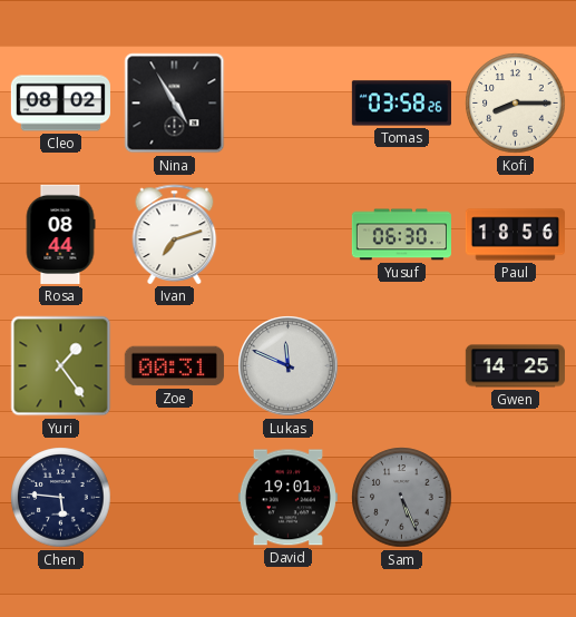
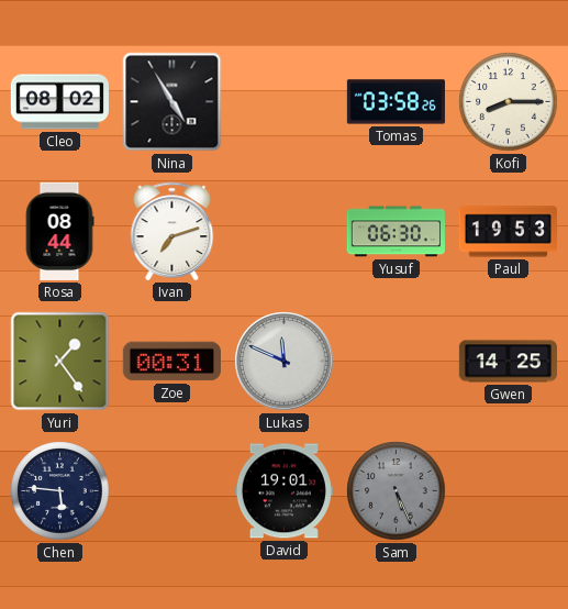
Paul: 18:56 -> 19:53 (508, 232)
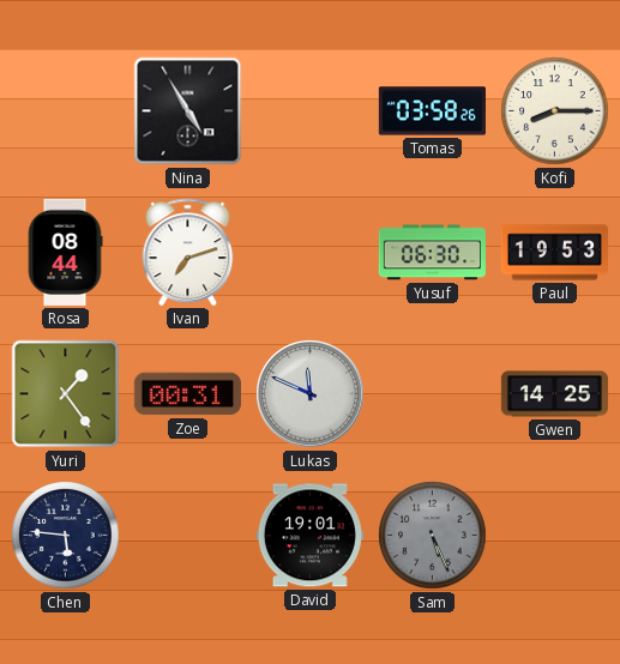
Cleo: 08:02 -> none (59, 102)
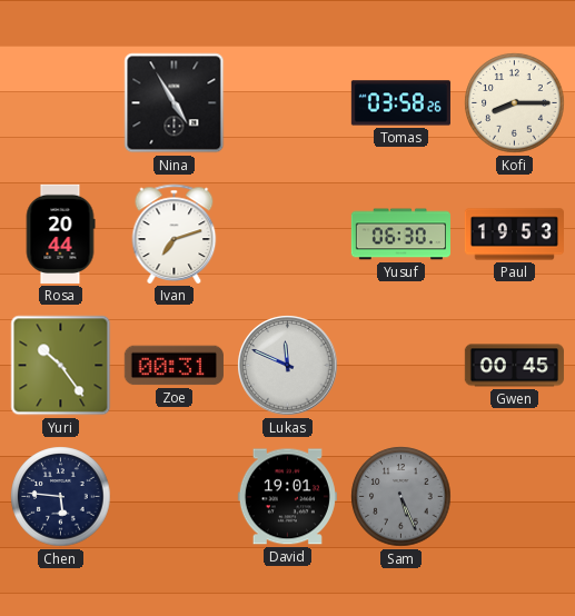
Rosa: 08:44 -> 20:44 (60, 234)
Yuri: 1:24 -> 10:24 (61, 366)
Gwen: 14:25 -> 00:45 (514, 366)
